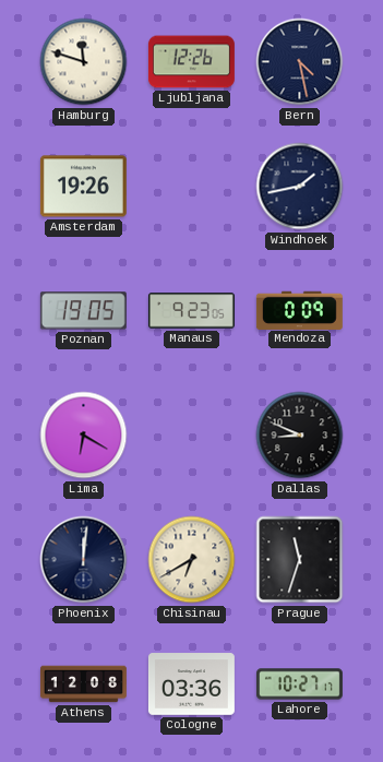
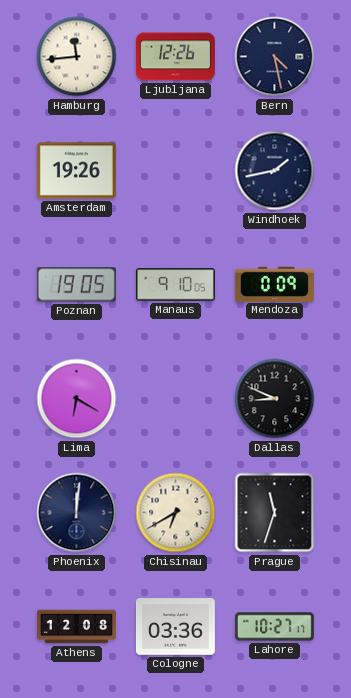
Hamburg: 11:48 -> 11:44 (77, 57)
Manaus: 9:23 -> 9:10 (175, 285)
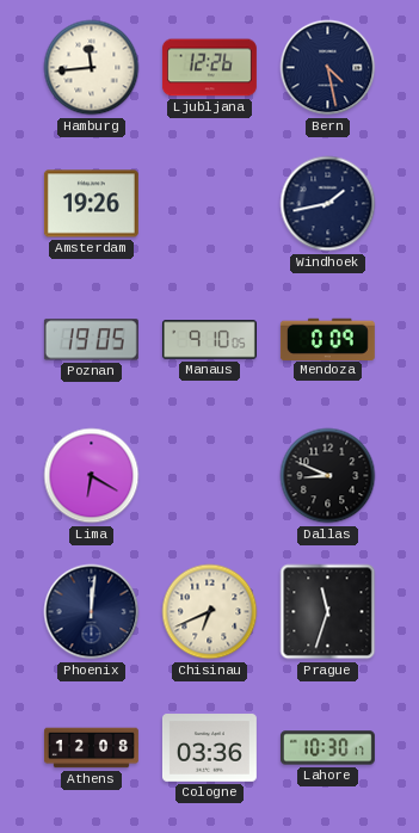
Chisinau: 6:40 -> 6:41 (210, 612)
Lahore: 10:27 -> 10:30 (327, 748)
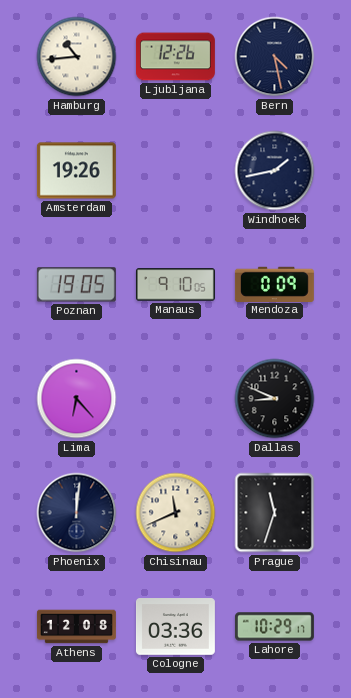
Hamburg: 11:44 -> 10:44 (77, 57)
Lima: 6:20 -> 6:23 (77, 399)
Chisinau: 6:41 -> 11:41 (176, 513)
Lahore: 10:30 -> 10:29 (274, 627)
